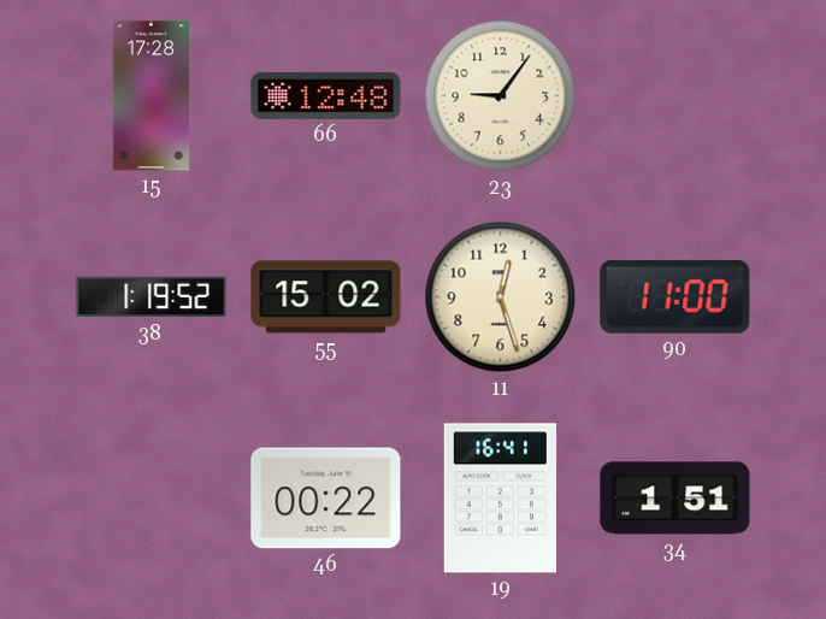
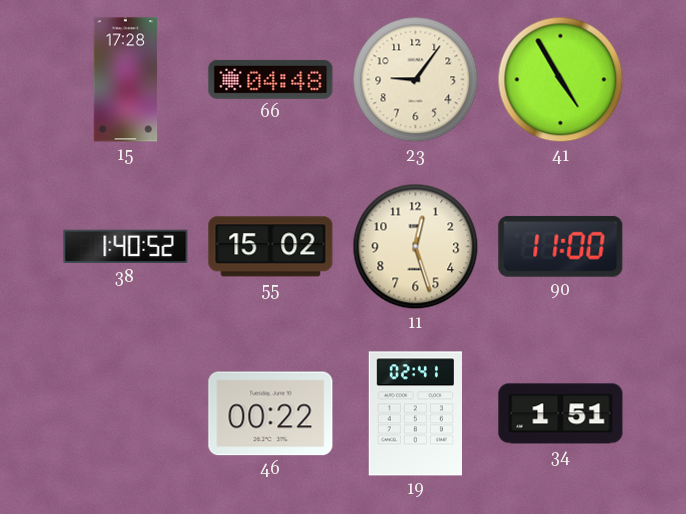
66: 12:48 -> 04:48 (271, 79)
41: none -> 4:55 (561, 80)
38: 1:19 -> 1:40 (126, 247)
19: 16:41 -> 02:41 (415, 414)
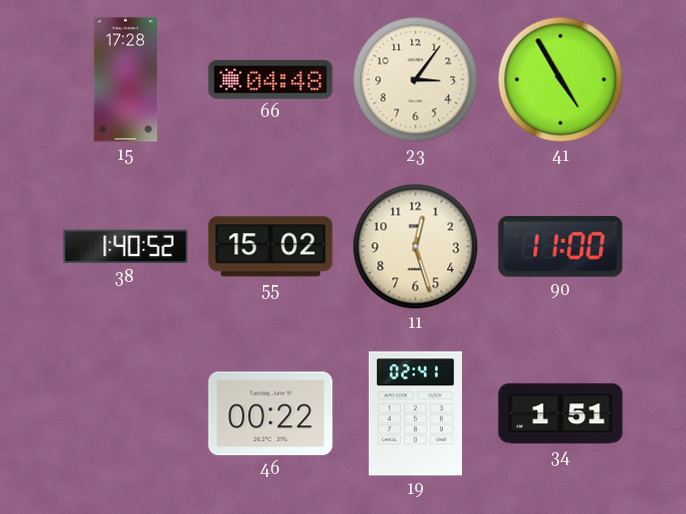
23: 9:06 -> 3:06 (416, 80)
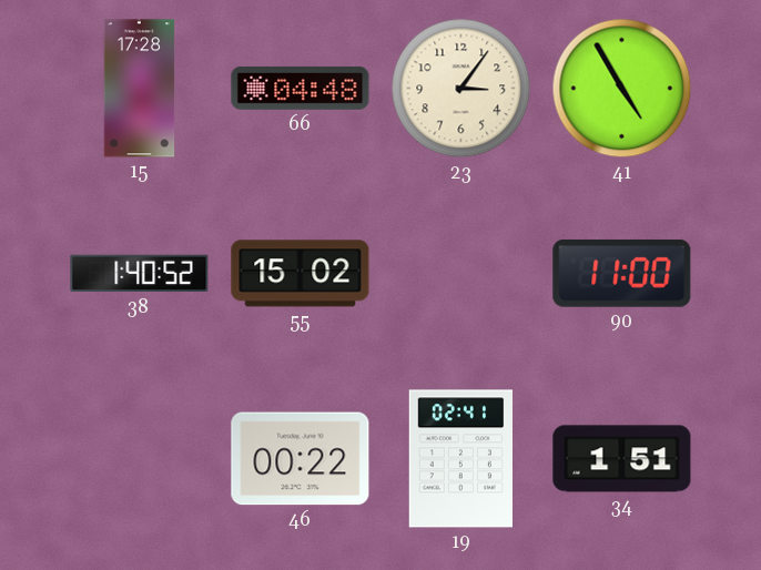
11: 12:27 -> none (416, 247)
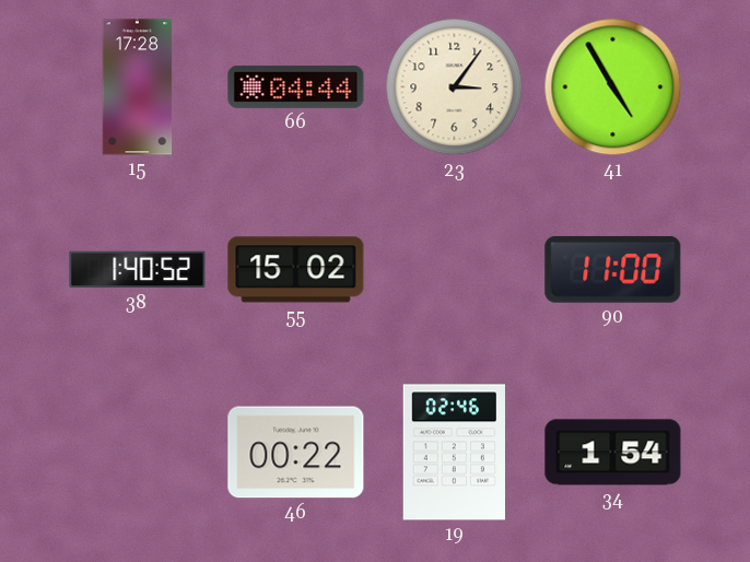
66: 04:48 -> 04:44 (296, 86)
19: 02:41 -> 02:46 (454, 453)
34: 1:51 -> 1:54 (613, 453)
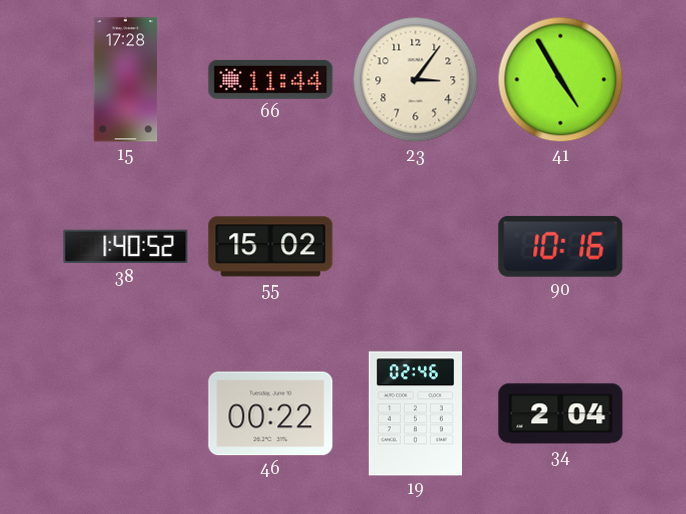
66: 04:44 -> 11:44 (271, 79)
90: 11:00 -> 10:16 (561, 246)
34: 1:54 -> 2:04 (561, 414)
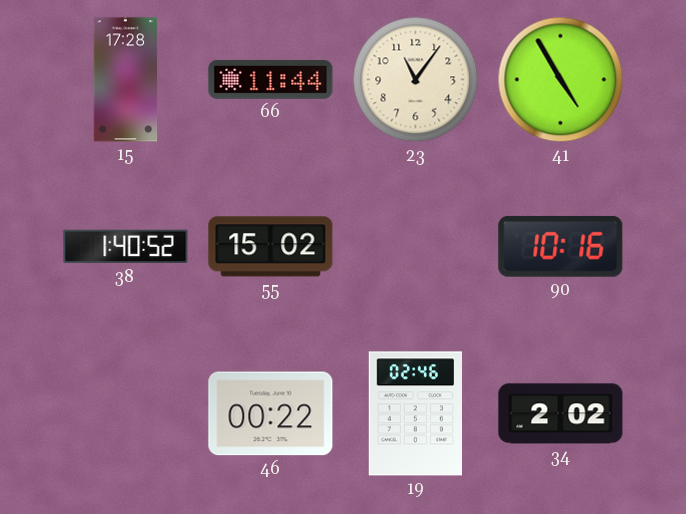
23: 3:06 -> 11:06 (416, 80)
34: 2:04 -> 2:02 (561, 414)
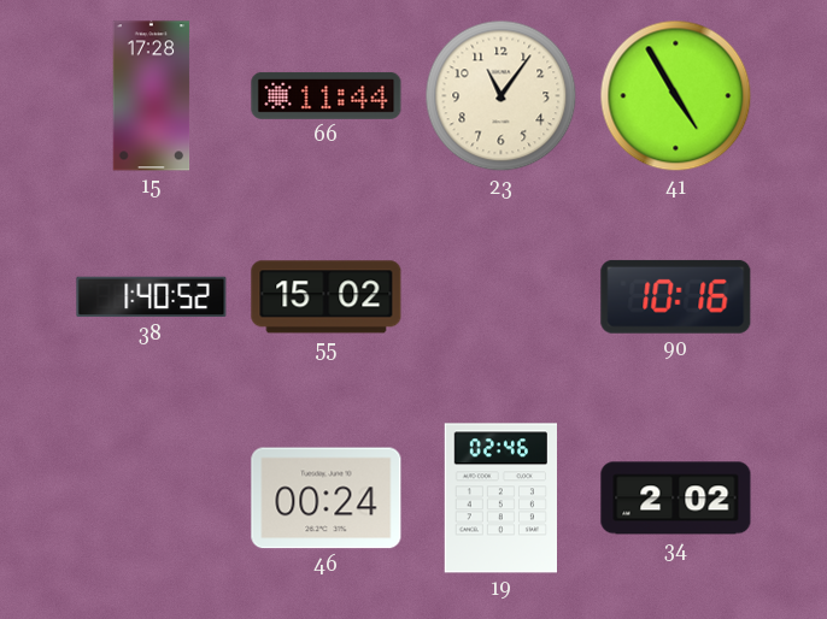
46: 00:22 -> 00:24 (327, 499)
